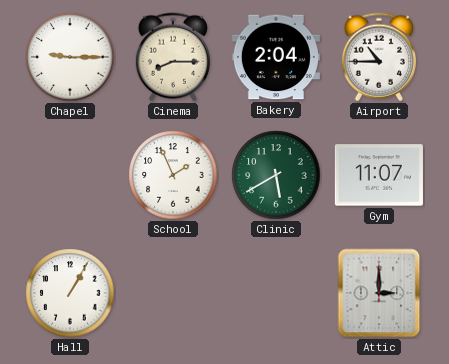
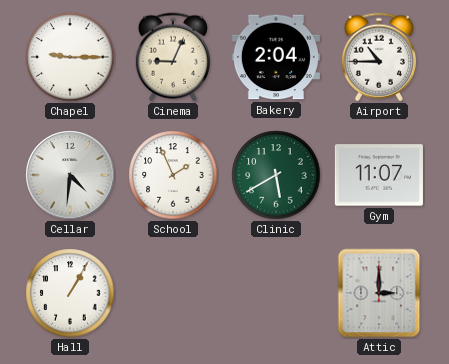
Cinema: 8:15 -> 9:04 (173, 57)
Cellar: none -> 4:31 (70, 175)
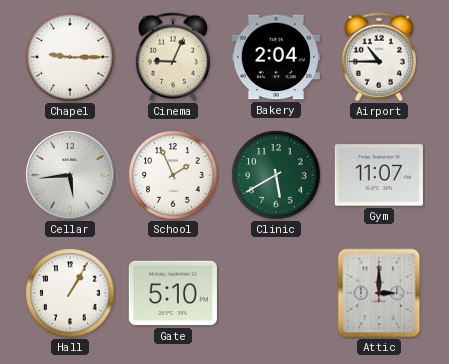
Cellar: 4:31 -> 5:44 (70, 175)
Gate: none -> 5:10 (173, 293)
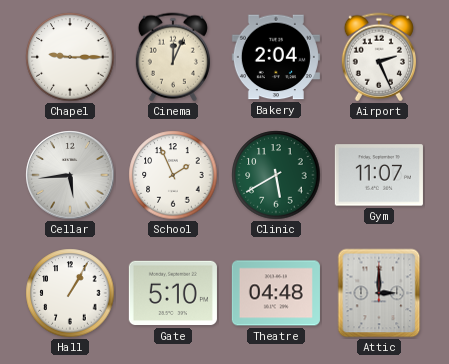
Cinema: 9:04 -> 12:04 (173, 57)
Airport: 10:45 -> 2:26 (379, 57)
Theatre: none -> 04:48 (276, 293)
